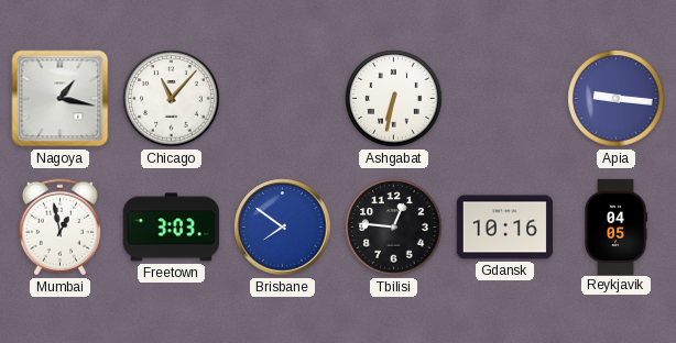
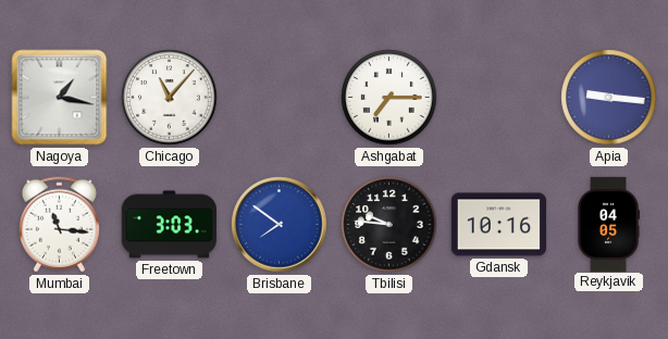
Ashgabat: 6:32 -> 7:15 (389, 98)
Mumbai: 12:58 -> 11:16 (59, 225)
Tbilisi: 12:46 -> 9:46 (389, 225)
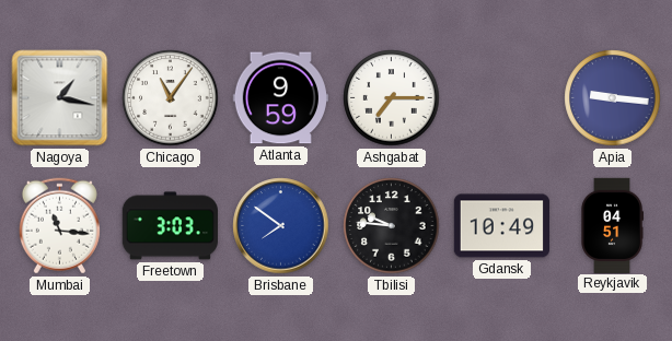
Chicago: 11:07 -> 11:06 (171, 98)
Atlanta: none -> 9:59 (280, 98)
Gdansk: 10:16 -> 10:49 (501, 226)
Reykjavik: 04:05 -> 04:51 (612, 225)
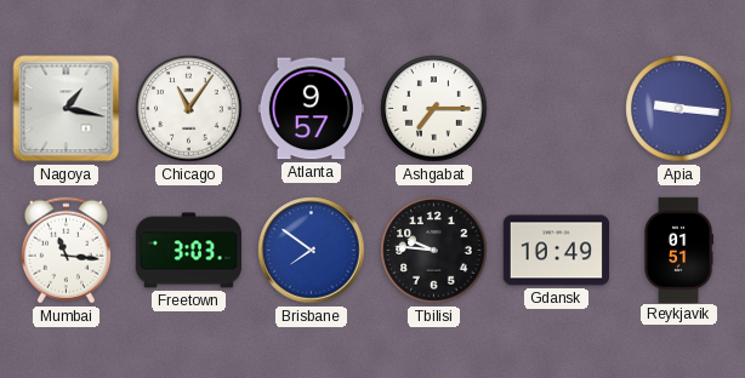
Atlanta: 9:59 -> 9:57 (311, 109)
Reykjavik: 04:51 -> 01:51 (678, 250)
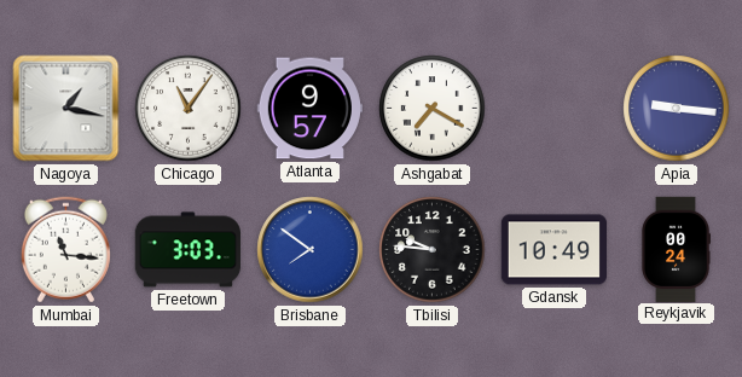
Ashgabat: 7:15 -> 7:20 (433, 109)
Reykjavik: 01:51 -> 00:24 (676, 249)
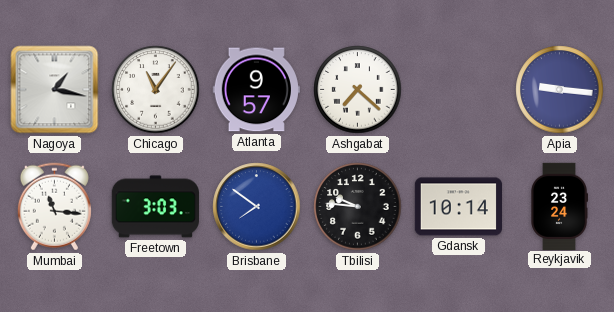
Ashgabat: 7:20 -> 7:22 (358, 90)
Gdansk: 10:49 -> 10:14 (458, 207)
Reykjavik: 00:24 -> 23:24 (559, 206)
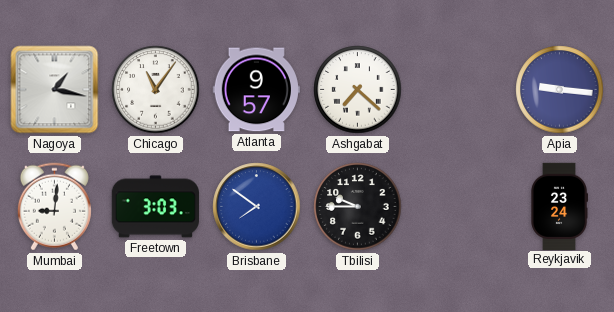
Mumbai: 11:16 -> 9:01 (54, 207)
Tbilisi: 9:46 -> 9:45 (358, 207)
Gdansk: 10:14 -> none (458, 207)
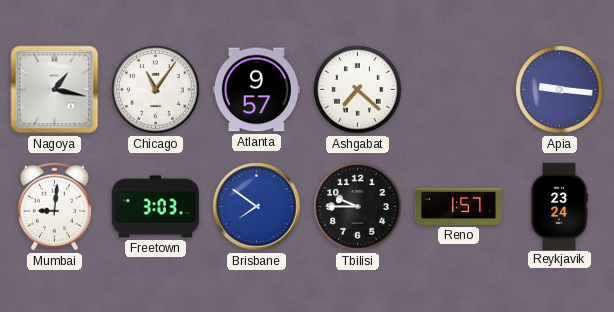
Reno: none -> 1:57 (458, 206)
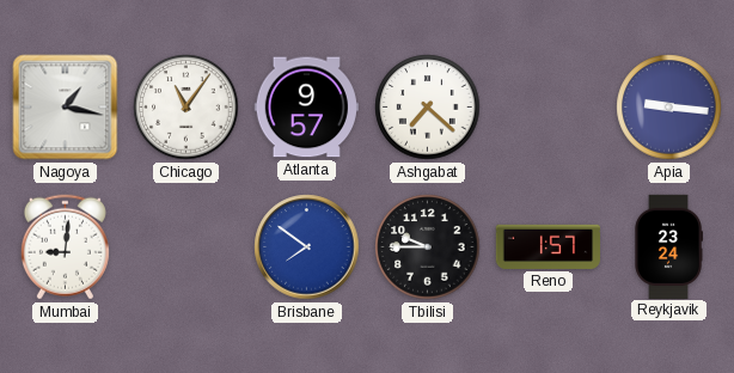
Freetown: 3:03 -> none (155, 207)
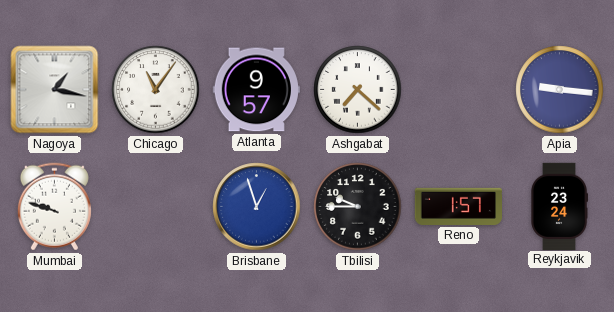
Mumbai: 9:01 -> 9:48 (54, 207)
Brisbane: 7:51 -> 12:57 (257, 207)
